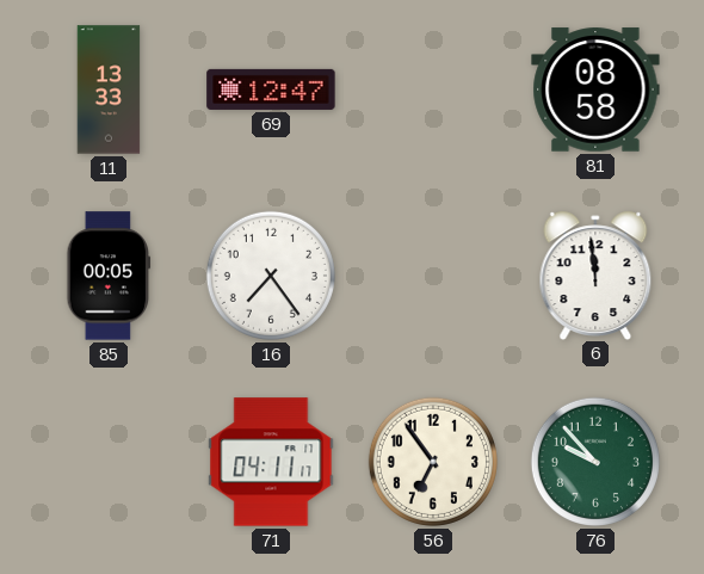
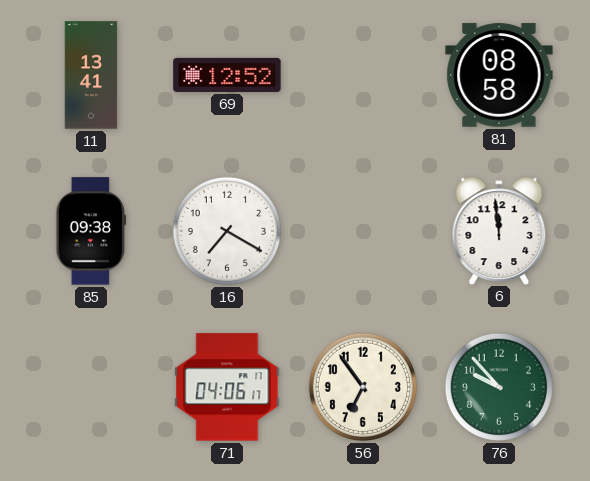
11: 13:33 -> 13:41 (91, 75)
69: 12:47 -> 12:52 (227, 75)
85: 00:05 -> 09:38 (91, 231)
16: 7:24 -> 7:20 (227, 231)
71: 04:11 -> 04:06 (227, 387)
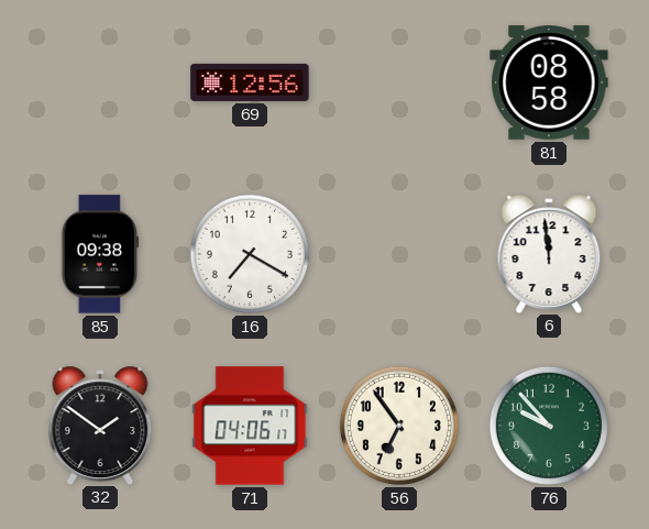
11: 13:41 -> none (91, 75)
69: 12:52 -> 12:56 (250, 82)
32: none -> 1:51 (100, 425)
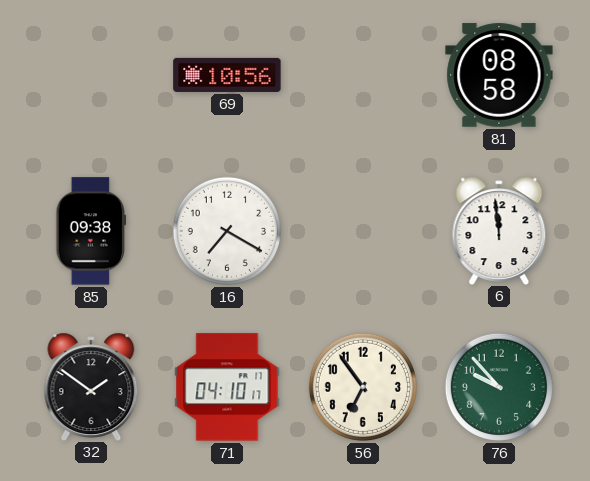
69: 12:56 -> 10:56 (227, 75)
71: 04:06 -> 04:10 (227, 387)
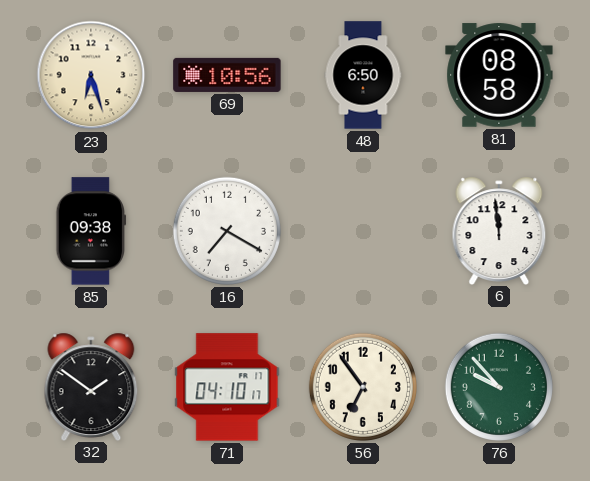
23: none -> 6:27 (91, 75)
48: none -> 6:50 (363, 75)
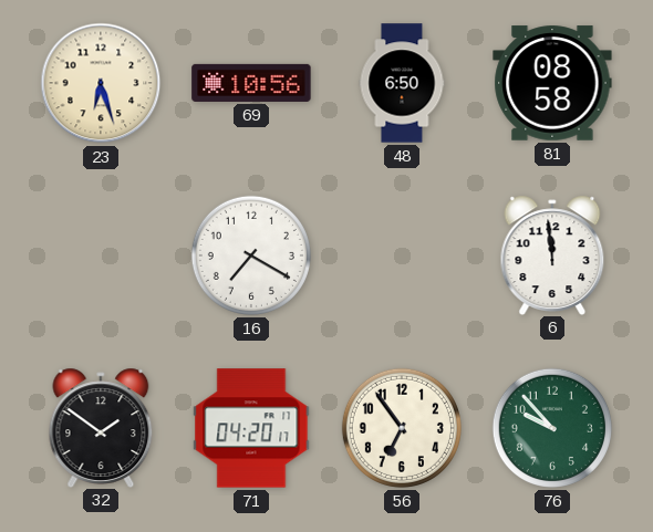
85: 09:38 -> none (91, 231)
71: 04:10 -> 04:20 (251, 428)
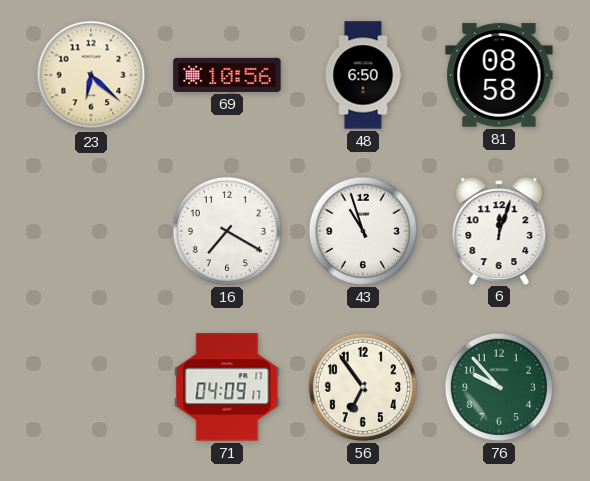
23: 6:27 -> 6:22 (91, 75)
43: none -> 10:57 (363, 231)
6: 11:59 -> 12:03 (499, 230)
32: 1:51 -> none (101, 427)
71: 04:20 -> 04:09 (227, 387)
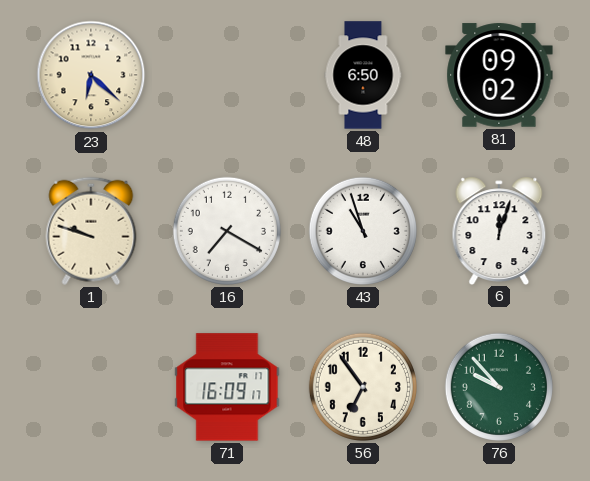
69: 10:56 -> none (227, 75)
81: 08:58 -> 09:02 (499, 75)
1: none -> 9:48 (91, 231)
71: 04:09 -> 16:09 (227, 387)
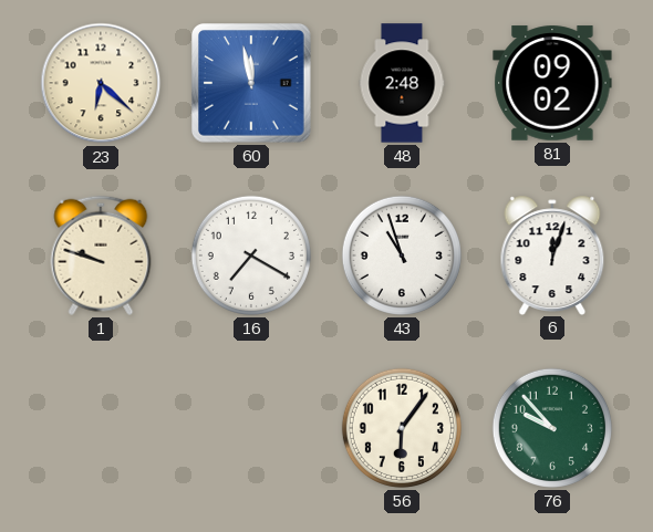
60: none -> 11:58 (252, 84)
48: 6:50 -> 2:48 (402, 83)
71: 16:09 -> none (227, 387)
56: 6:54 -> 6:06 (402, 428)
